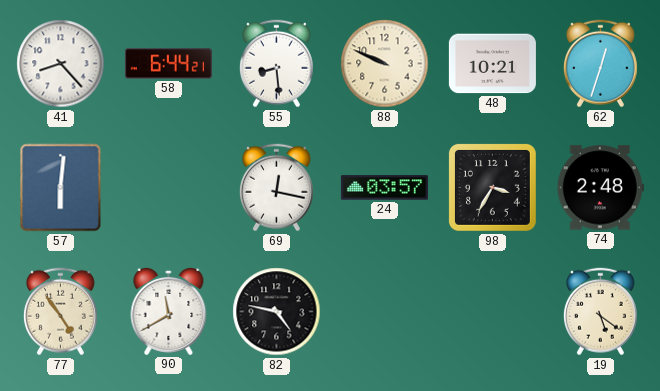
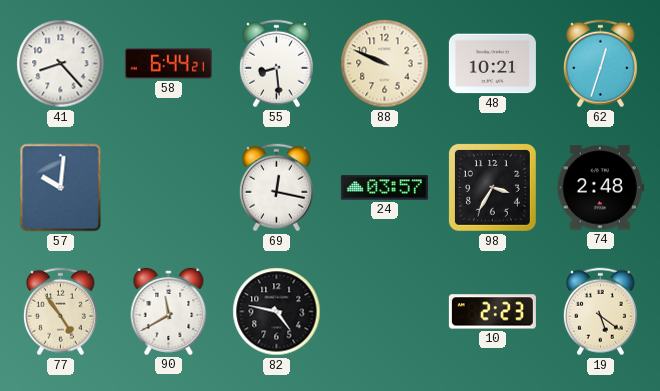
57: 6:01 -> 10:01 (61, 188)
10: none -> 2:23 (492, 312)
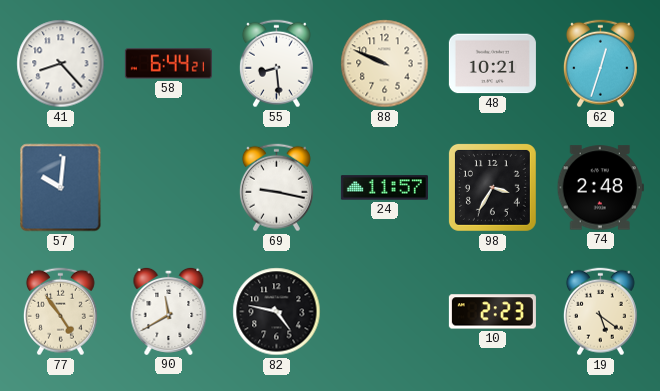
69: 12:17 -> 9:17 (276, 188)
24: 03:57 -> 11:57 (384, 188)
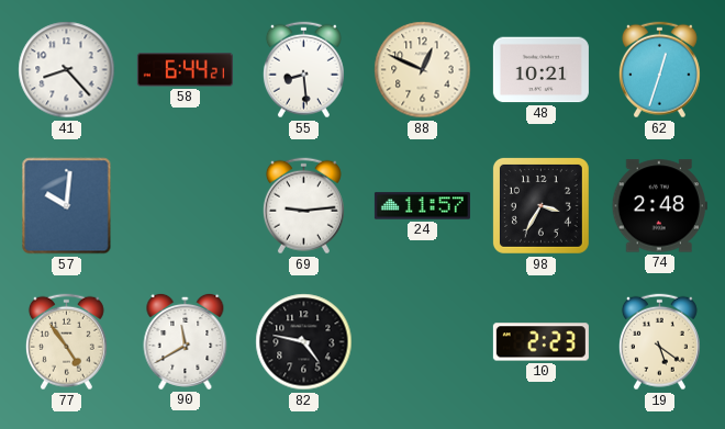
88: 9:49 -> 12:49 (423, 70)
69: 9:17 -> 9:14 (303, 206)
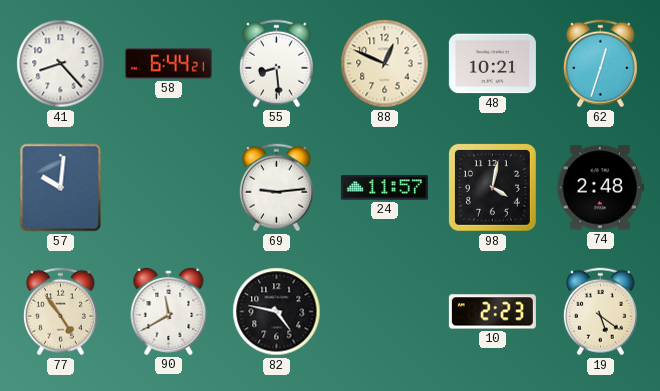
98: 3:35 -> 4:02 (492, 187)
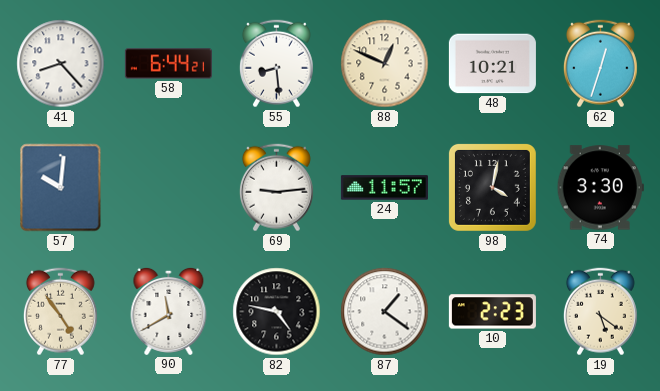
74: 2:48 -> 3:30 (600, 188)
87: none -> 1:21 (385, 312)
